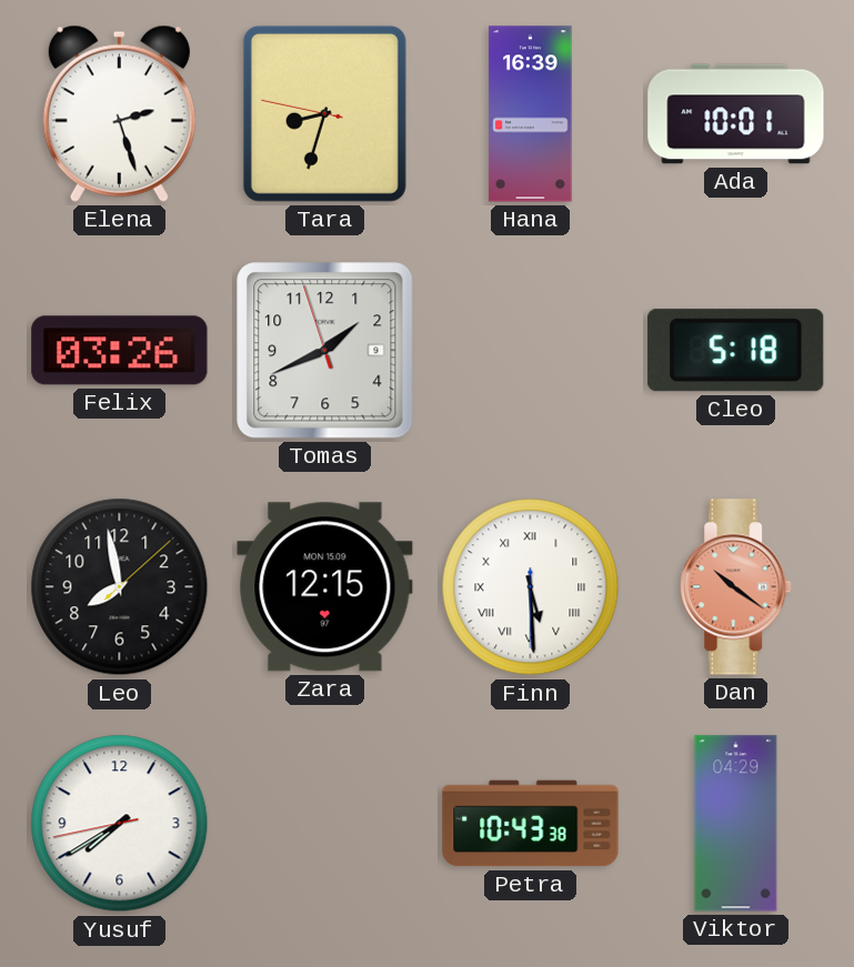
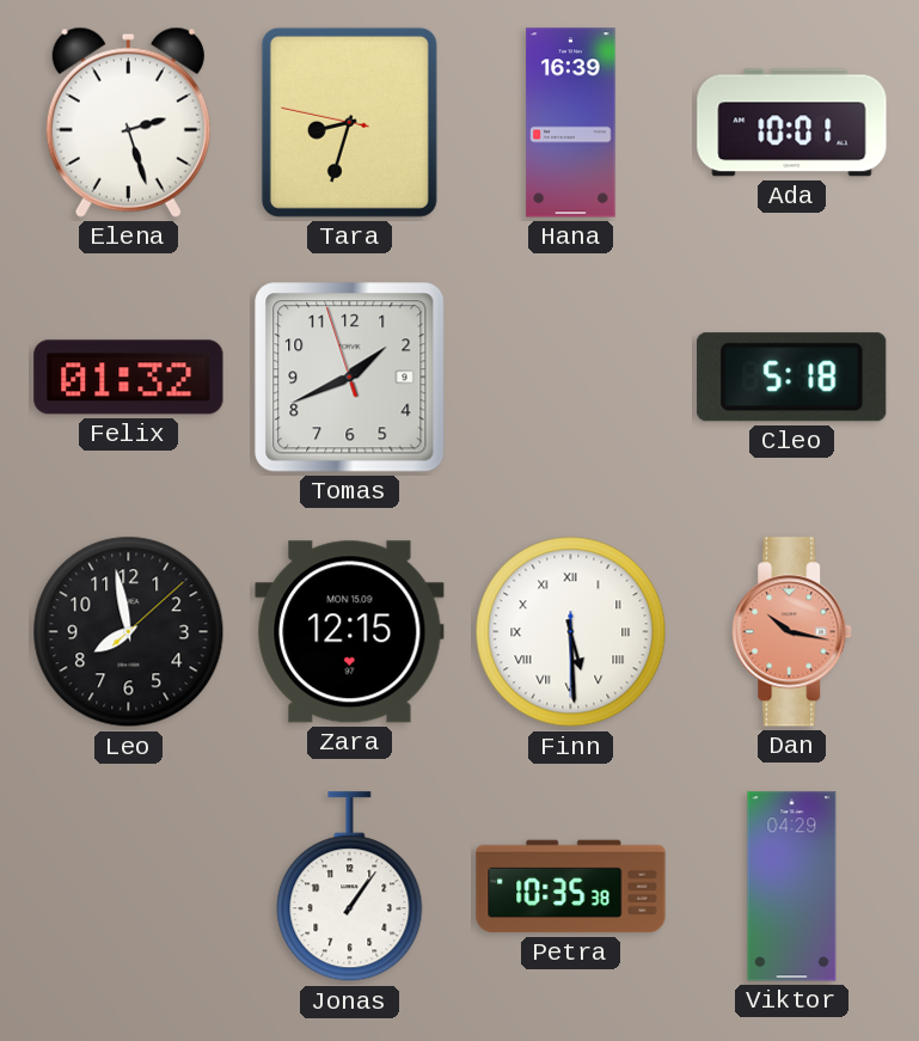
Felix: 03:26 -> 01:32 (129, 378)
Dan: 10:21 -> 10:17 (792, 632)
Yusuf: 7:39 -> none (120, 824)
Jonas: none -> 1:06 (350, 887)
Petra: 10:43 -> 10:35 (571, 887)
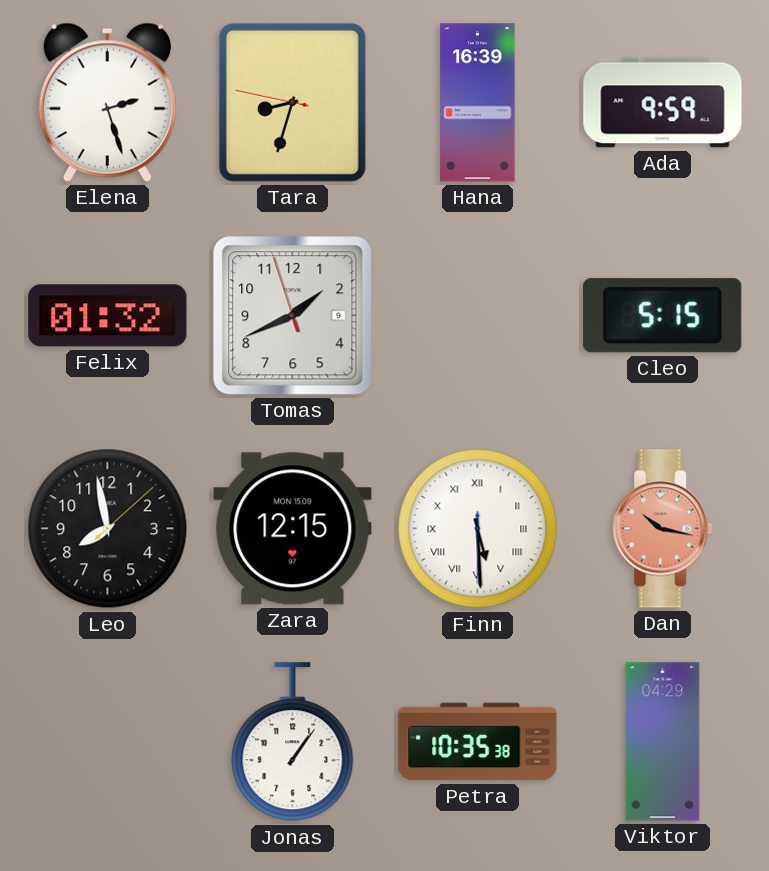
Ada: 10:01 -> 9:59 (663, 103)
Cleo: 5:18 -> 5:15 (663, 316)
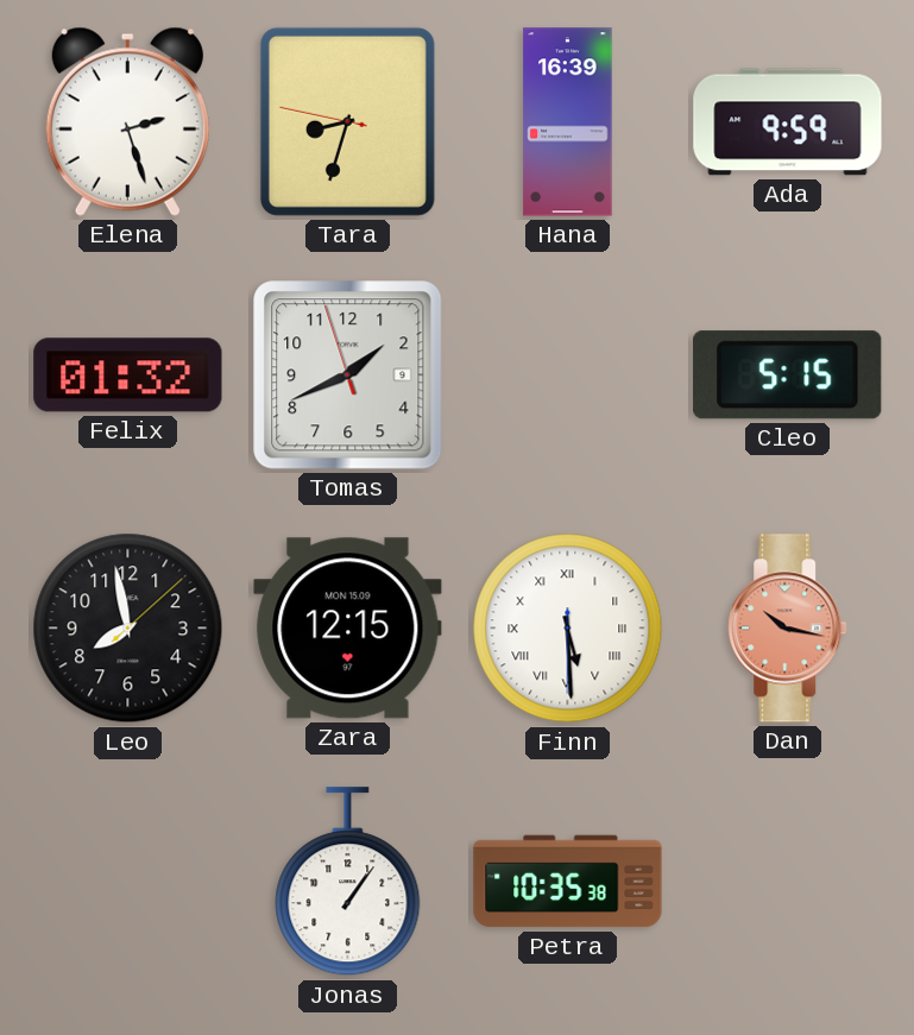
Viktor: 04:29 -> none (663, 742)
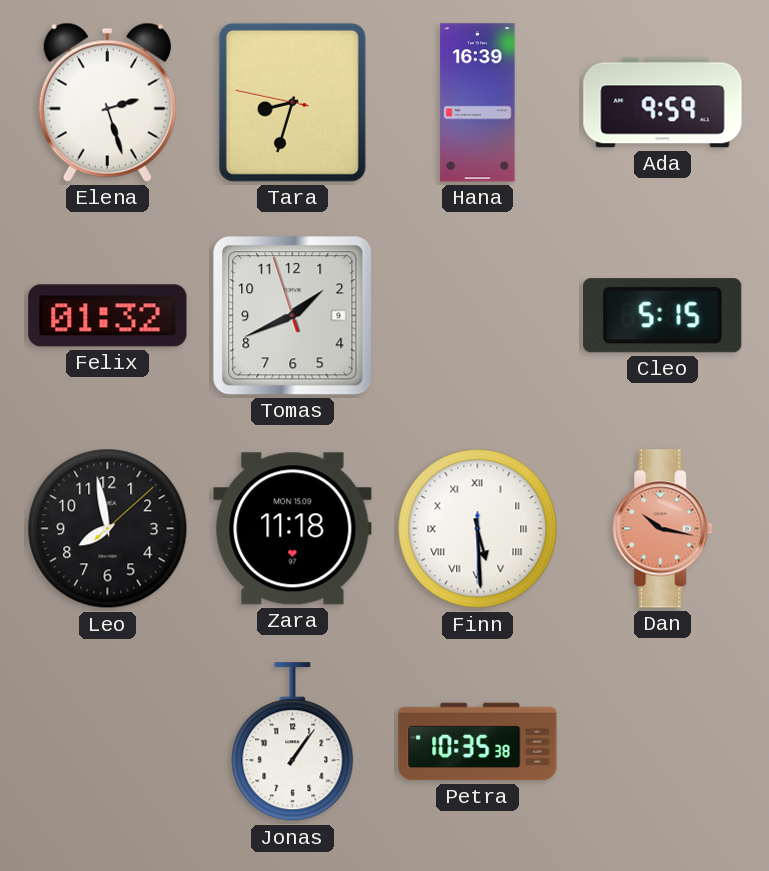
Zara: 12:15 -> 11:18 (293, 529)
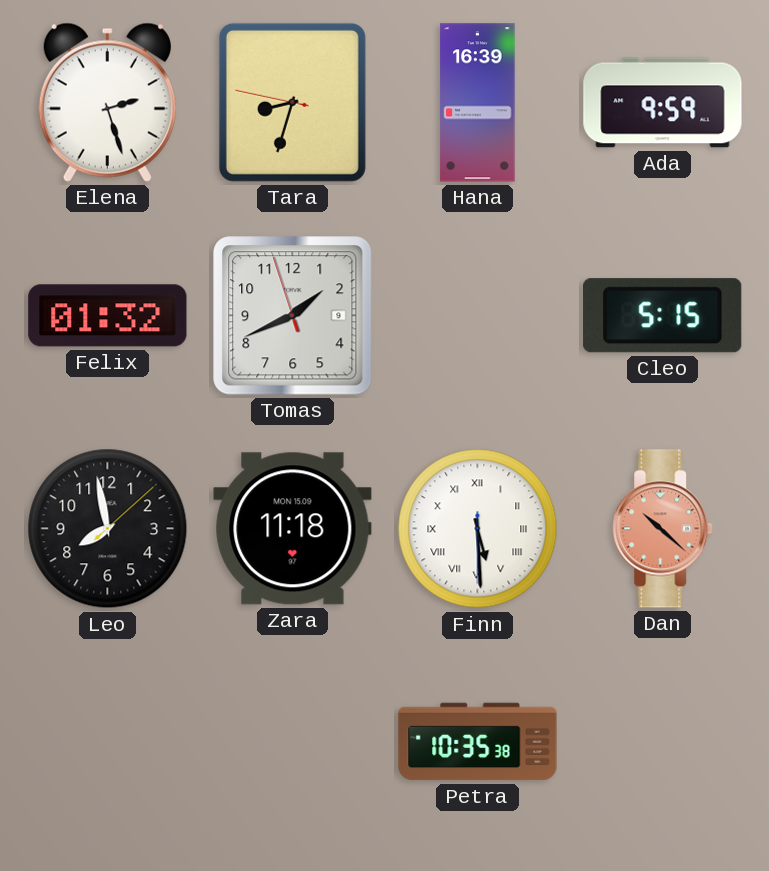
Dan: 10:17 -> 10:22 (663, 529)
Jonas: 1:06 -> none (293, 742)
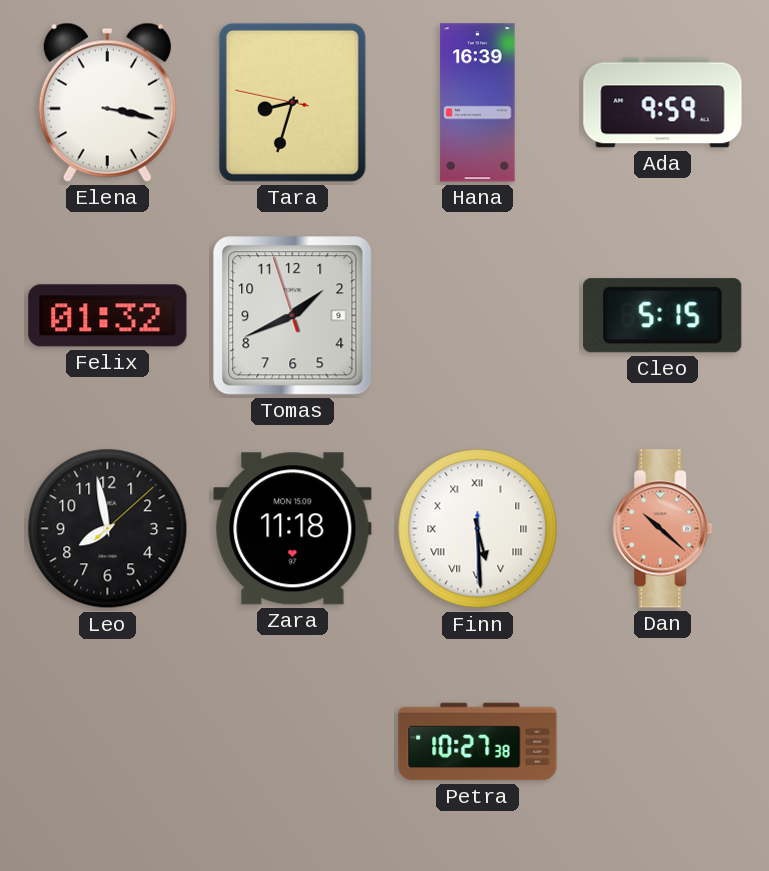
Elena: 2:27 -> 3:17 (107, 102)
Petra: 10:35 -> 10:27 (478, 742)
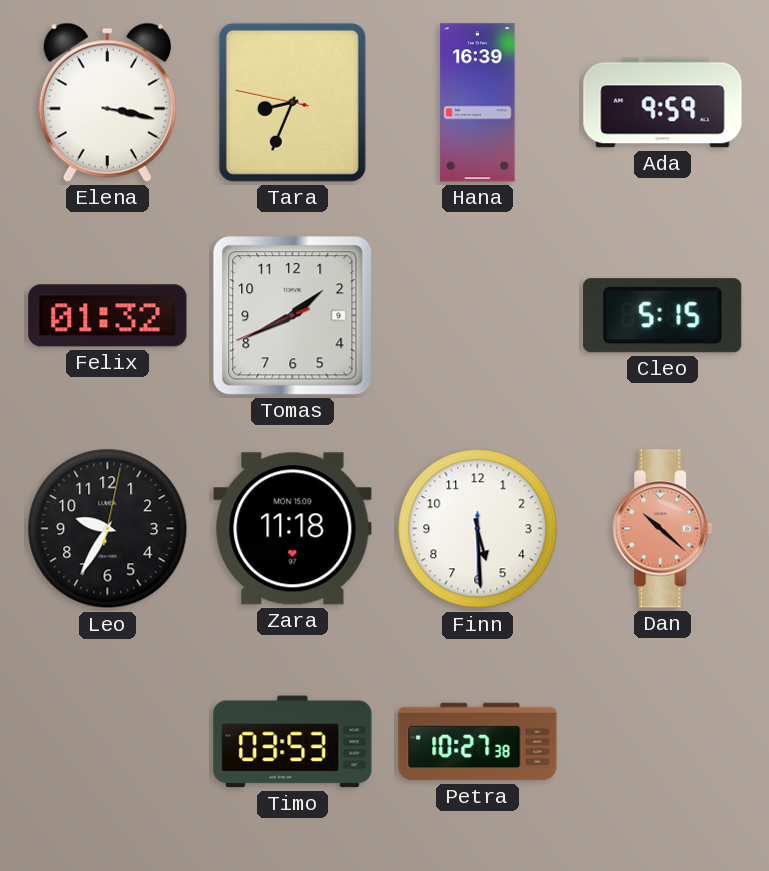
Tara: 8:32 -> 8:33 (292, 102)
Tomas: 1:40:57 -> 1:40:41 (293, 316)
Leo: 7:58 -> 9:35 (108, 529)
Finn numerals: Roman -> Arabic (478, 529)
Timo: none -> 03:53 (293, 742)
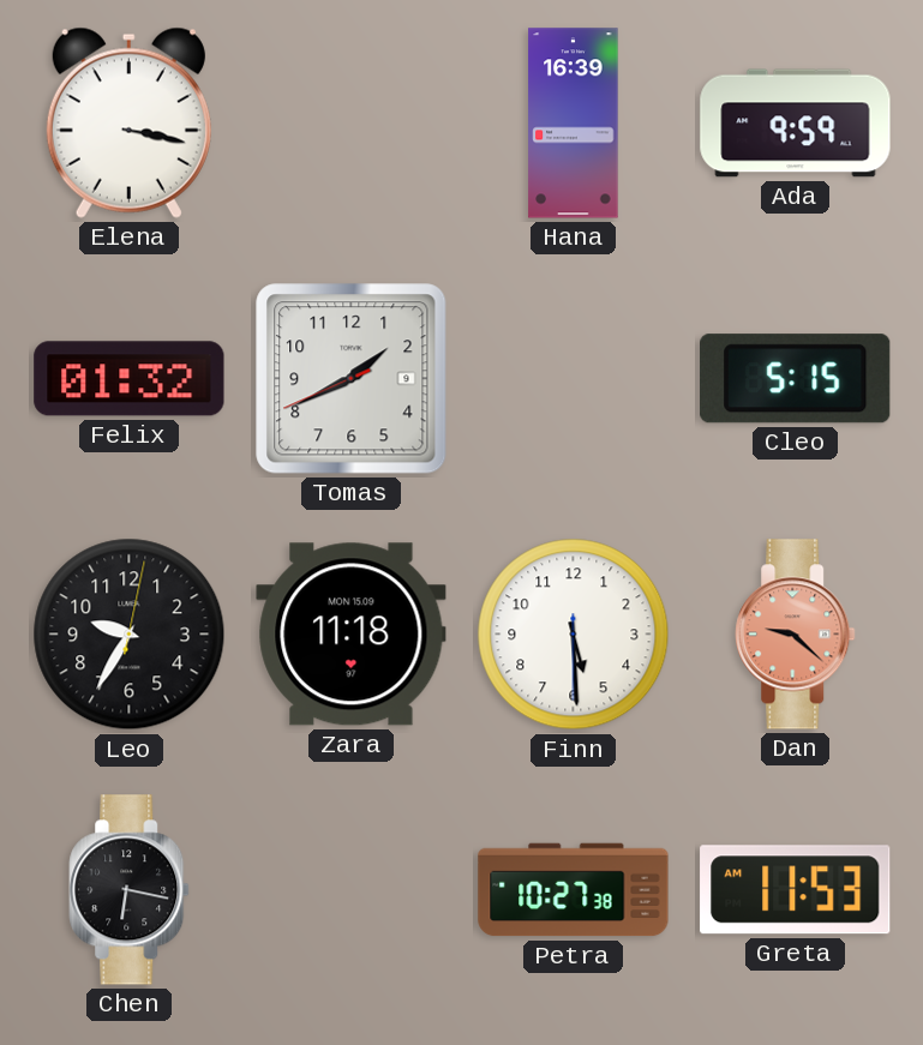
Tara: 8:33 -> none (292, 102)
Dan: 10:22 -> 9:22 (796, 635)
Chen: none -> 6:17 (130, 890)
Timo: 03:53 -> none (293, 742)
Greta: none -> 11:53 (796, 890)
